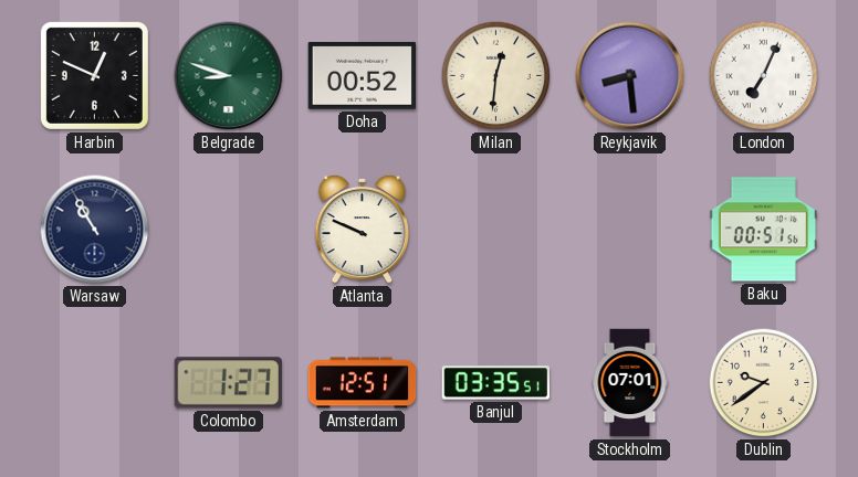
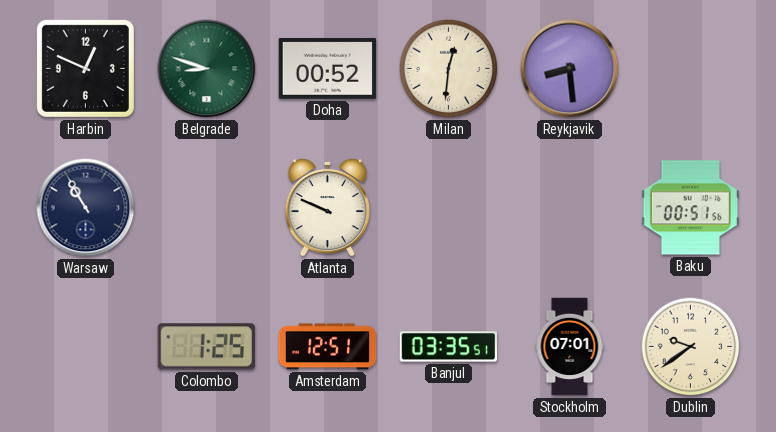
London: 7:04 -> none (764, 76)
Colombo: 1:27 -> 1:25 (206, 347)
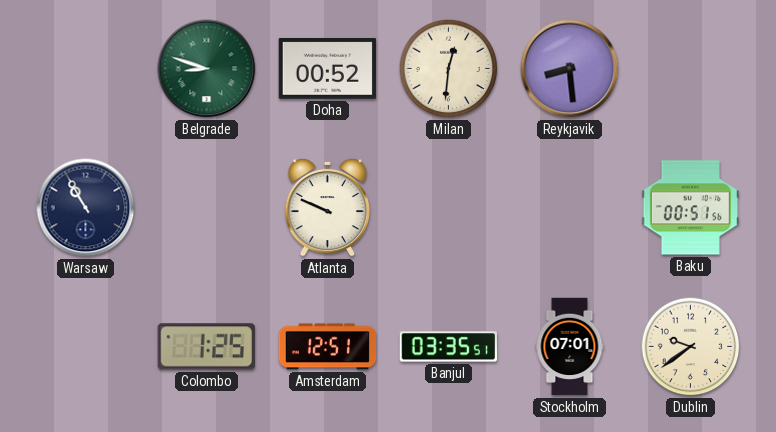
Harbin: 12:49 -> none (85, 68)
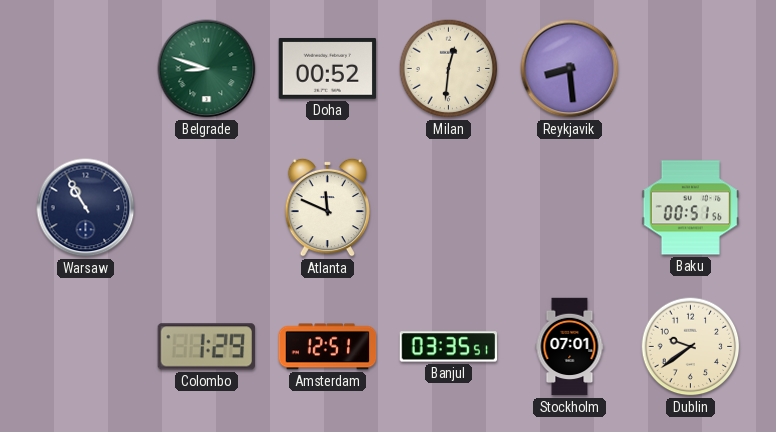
Atlanta: 9:49 -> 11:49 (328, 207)
Colombo: 1:25 -> 1:29 (206, 347)
